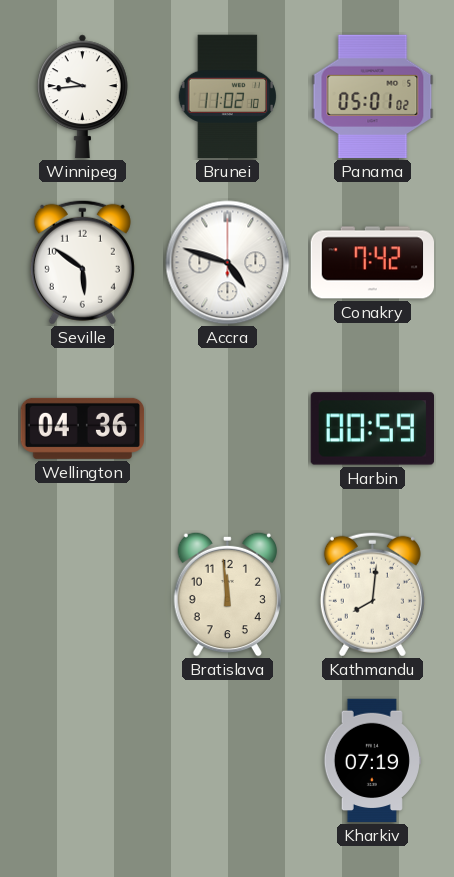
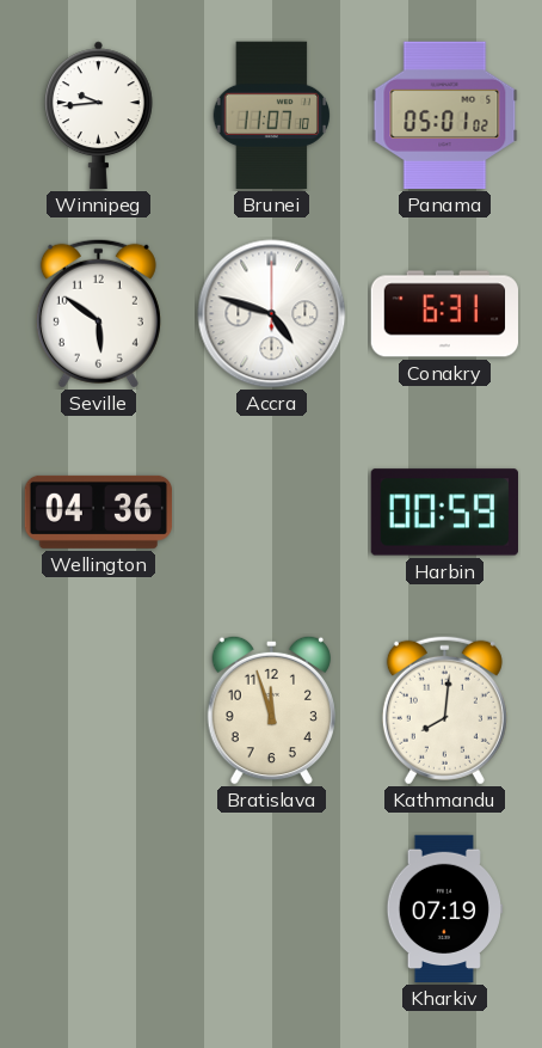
Brunei: 11:02 -> 11:07 (271, 116)
Conakry: 7:42 -> 6:31 (445, 314)
Bratislava: 11:59 -> 11:57 (271, 710)
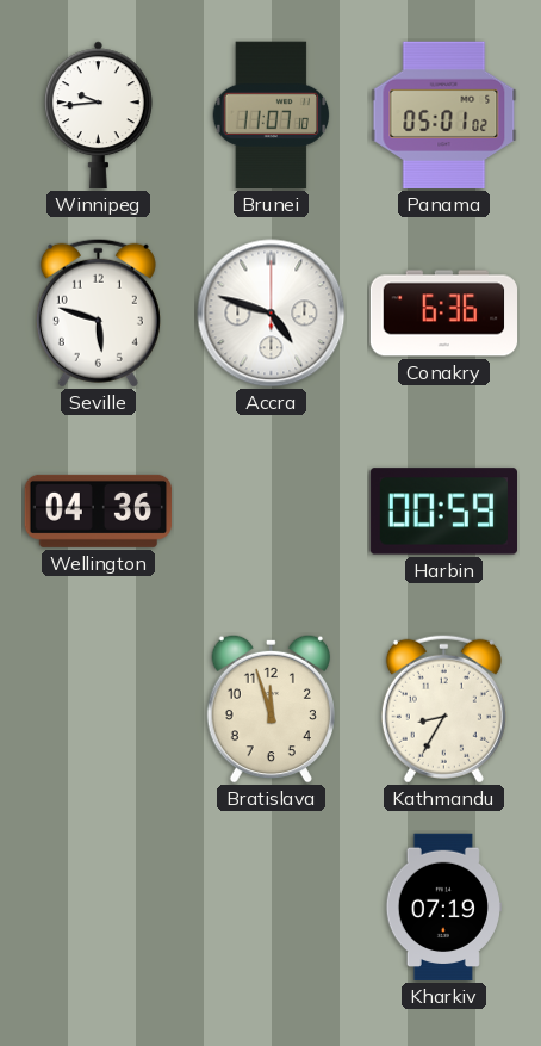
Seville: 5:51 -> 5:48 (98, 312)
Conakry: 6:31 -> 6:36 (444, 314)
Kathmandu: 8:01 -> 8:35 (443, 708)
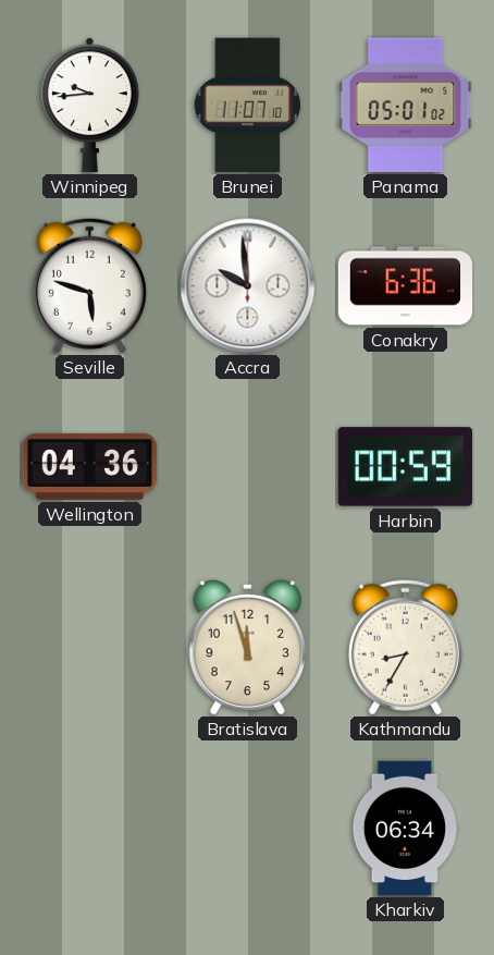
Accra: 4:48 -> 9:59 (248, 286)
Kharkiv: 07:19 -> 06:34 (405, 829)
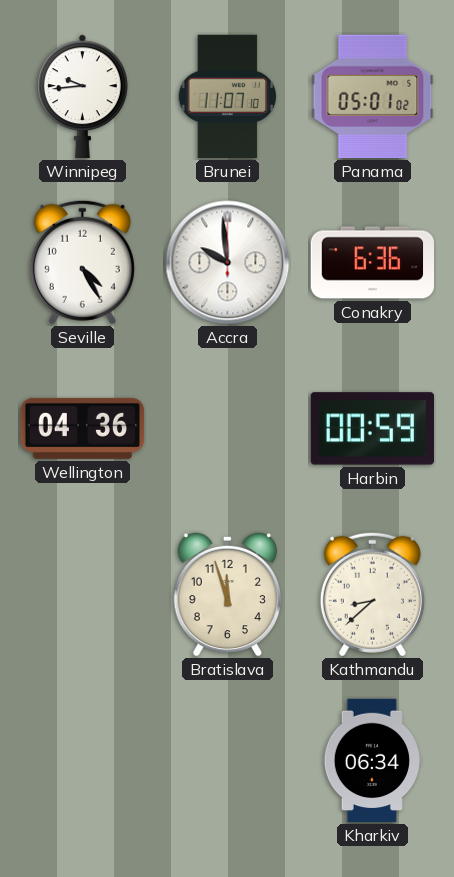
Seville: 5:48 -> 4:25 (82, 262)
Kathmandu: 8:35 -> 8:38 (372, 594)
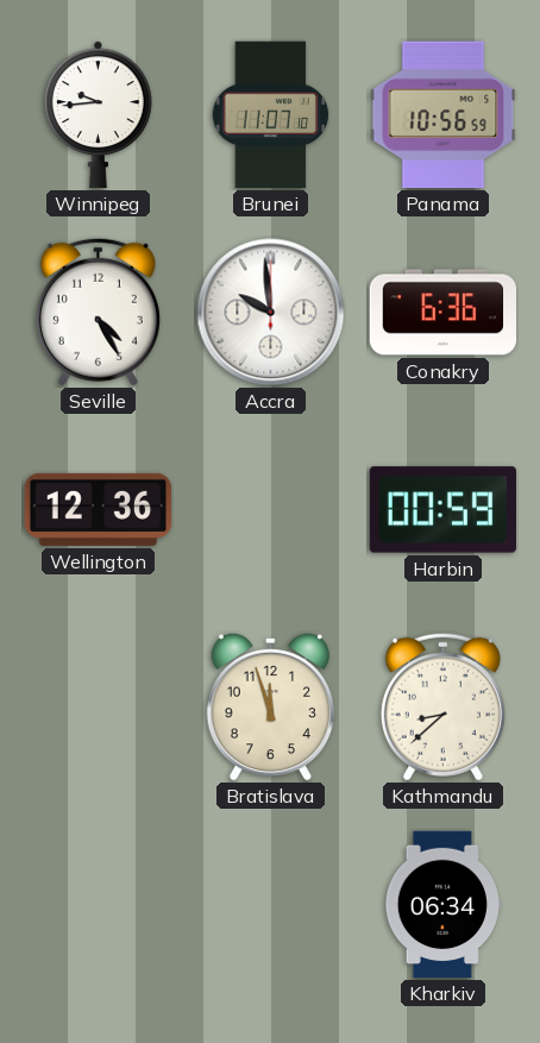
Panama: 05:01 -> 10:56 (444, 115)
Wellington: 04:36 -> 12:36 (99, 509)
